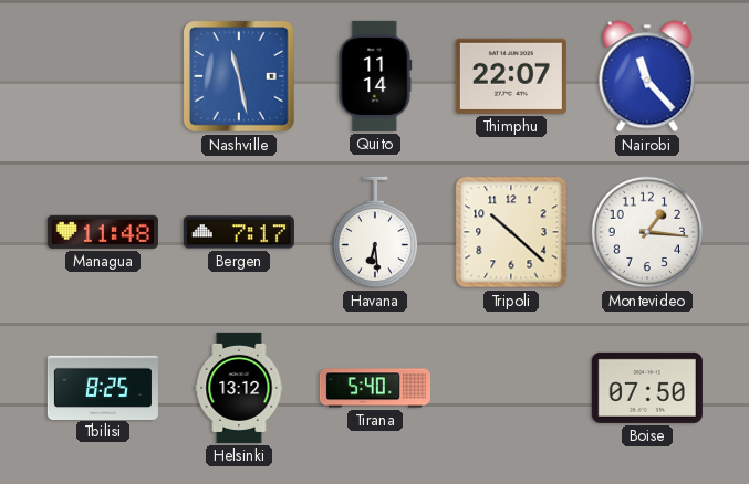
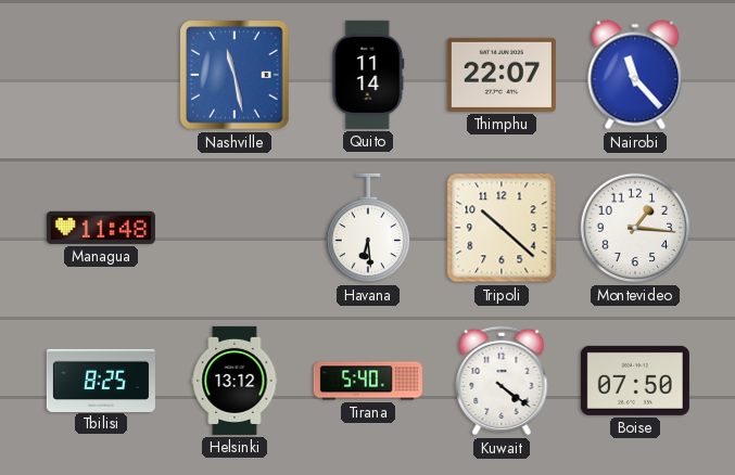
Bergen: 7:17 -> none (239, 232)
Kuwait: none -> 4:21 (502, 381)
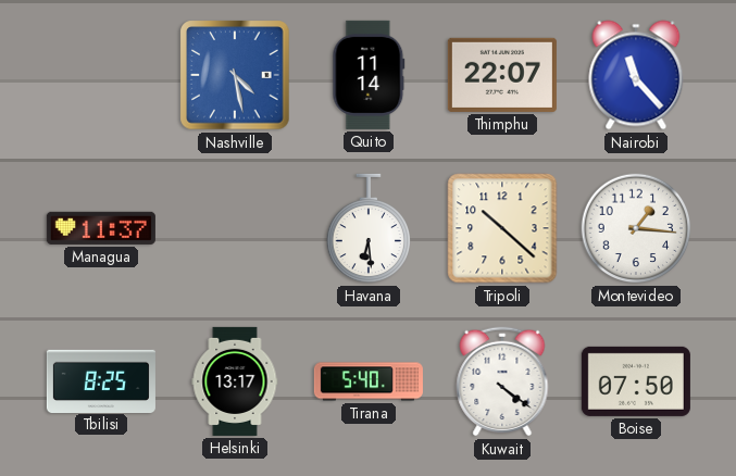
Nashville: 11:28 -> 4:28 (235, 75)
Managua: 11:48 -> 11:37 (101, 228)
Helsinki: 13:12 -> 13:17 (235, 381)
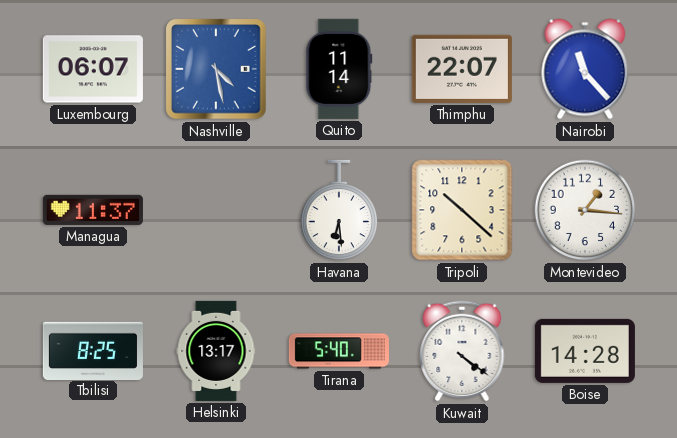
Luxembourg: none -> 06:07 (93, 69)
Boise: 07:50 -> 14:28 (585, 351)
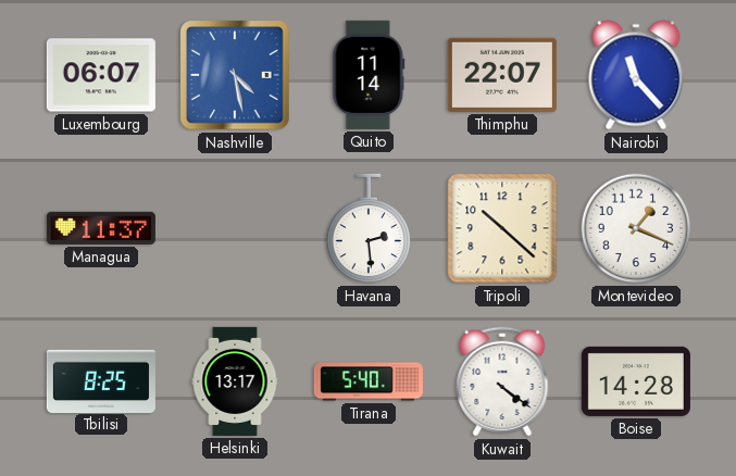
Havana: 6:29 -> 2:29 (367, 228)
Montevideo: 1:16 -> 1:19 (636, 228)
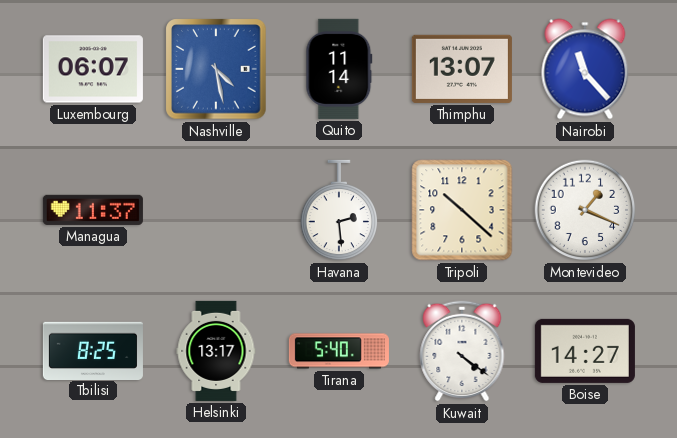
Thimphu: 22:07 -> 13:07 (462, 69)
Boise: 14:28 -> 14:27 (585, 351)
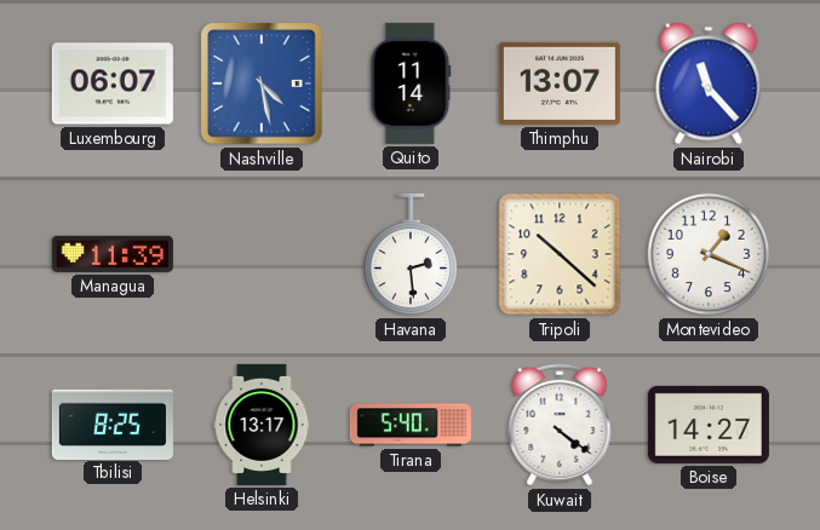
Managua: 11:37 -> 11:39 (113, 254)
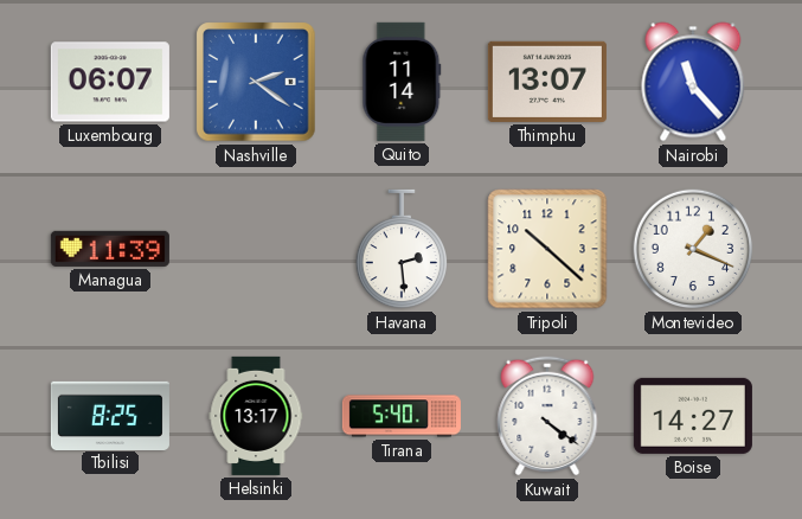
Nashville: 4:28 -> 2:21 (256, 82)
